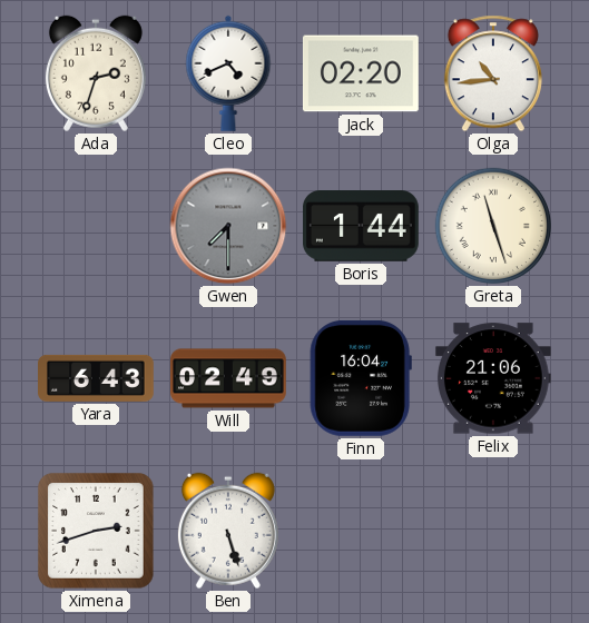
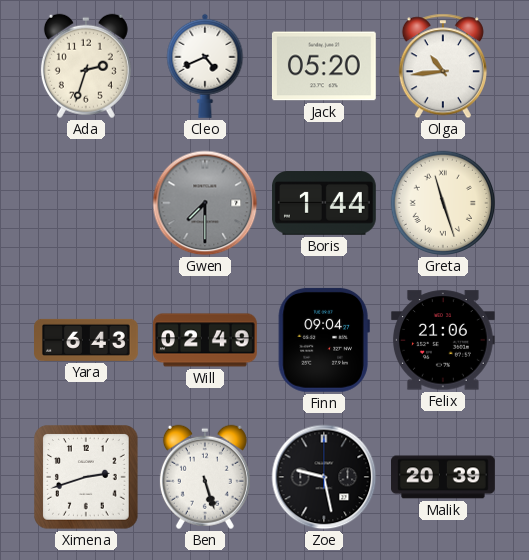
Jack: 02:20 -> 05:20 (324, 66)
Finn: 16:04 -> 09:04 (324, 340)
Zoe: none -> 9:28 (324, 477)
Malik: none -> 20:39 (444, 477)
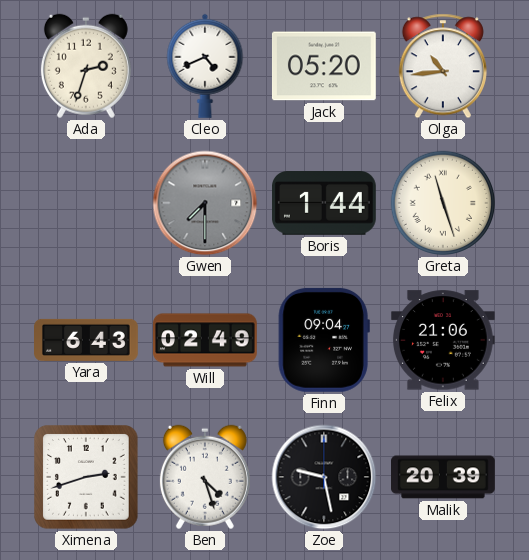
Ben: 5:27 -> 4:27 (205, 477)
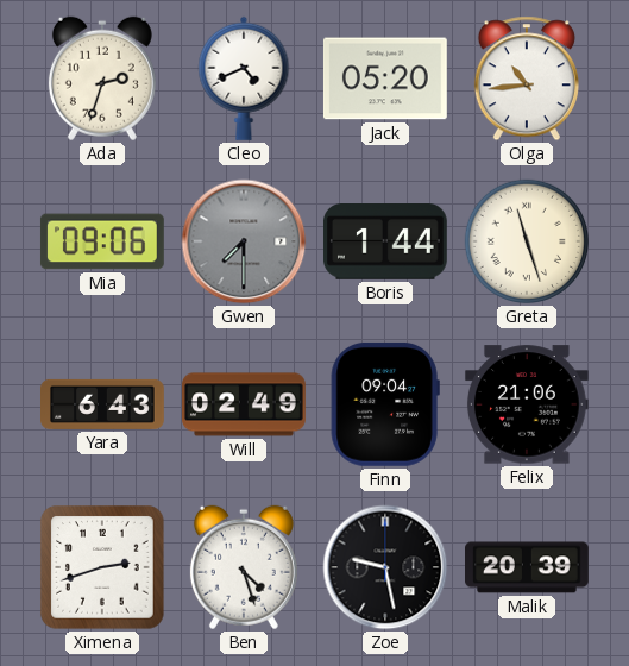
Mia: none -> 09:06 (102, 241)
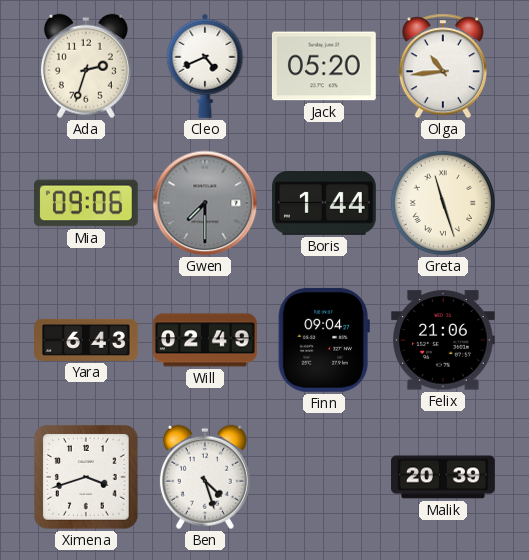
Ximena: 2:42 -> 3:42 (86, 477)
Zoe: 9:28 -> none (385, 567)
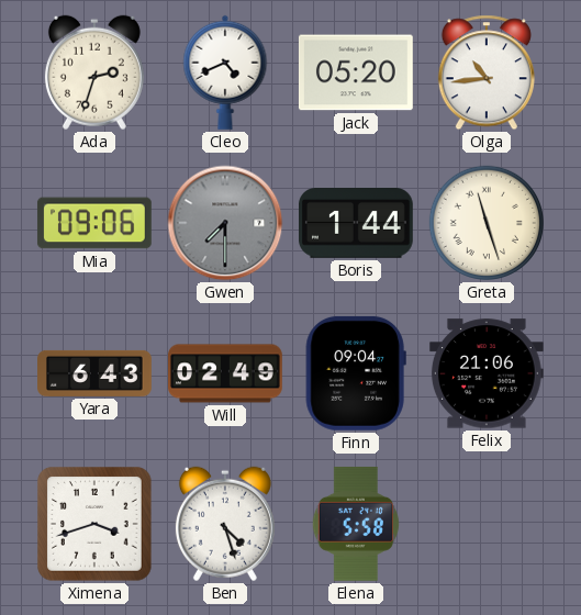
Elena: none -> 5:58 (356, 524)
Malik: 20:39 -> none (444, 477)
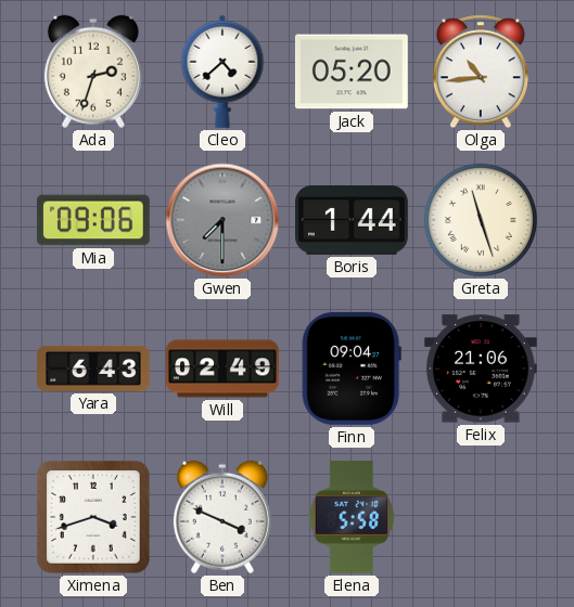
Cleo: 4:41 -> 4:38 (222, 72)
Ben: 4:27 -> 3:49 (222, 517)
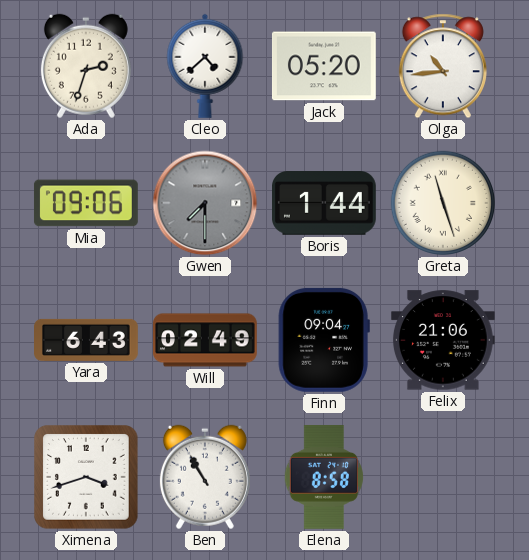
Ben: 3:49 -> 10:55 (205, 477)
Elena: 5:58 -> 8:58 (324, 477)
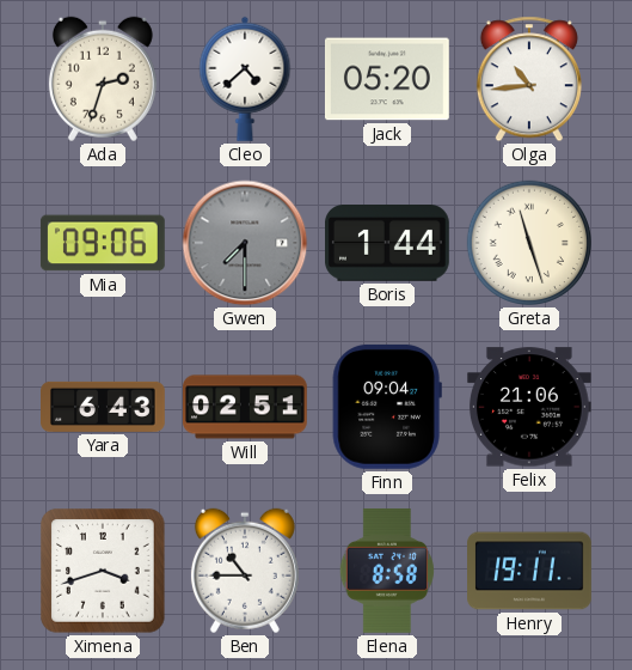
Will: 02:49 -> 02:51 (246, 407)
Ben: 10:55 -> 10:45 (245, 571)
Henry: none -> 19:11 (530, 571)
